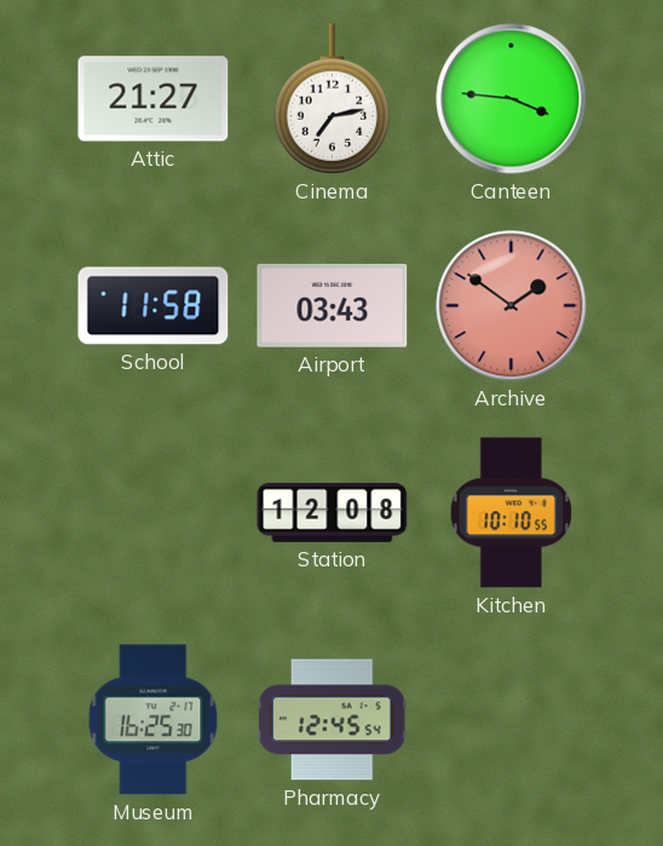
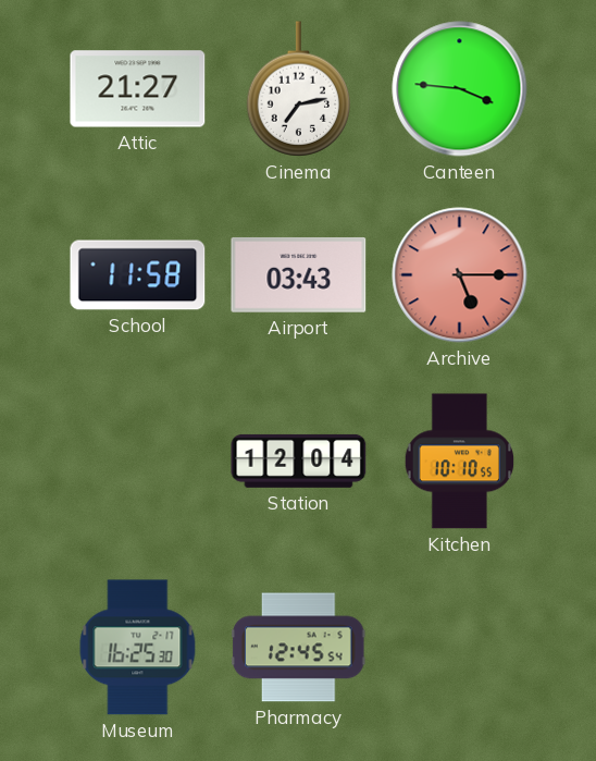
Archive: 1:51 -> 5:15 (460, 275)
Station: 12:08 -> 12:04 (299, 461)
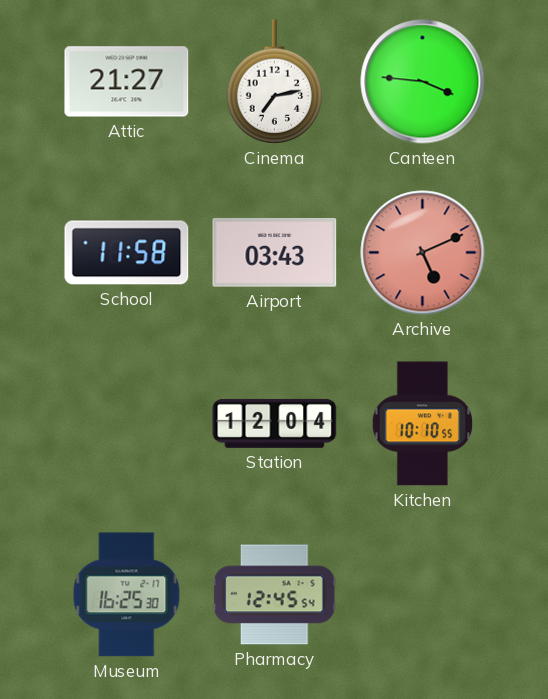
Archive: 5:15 -> 5:11 (423, 253)
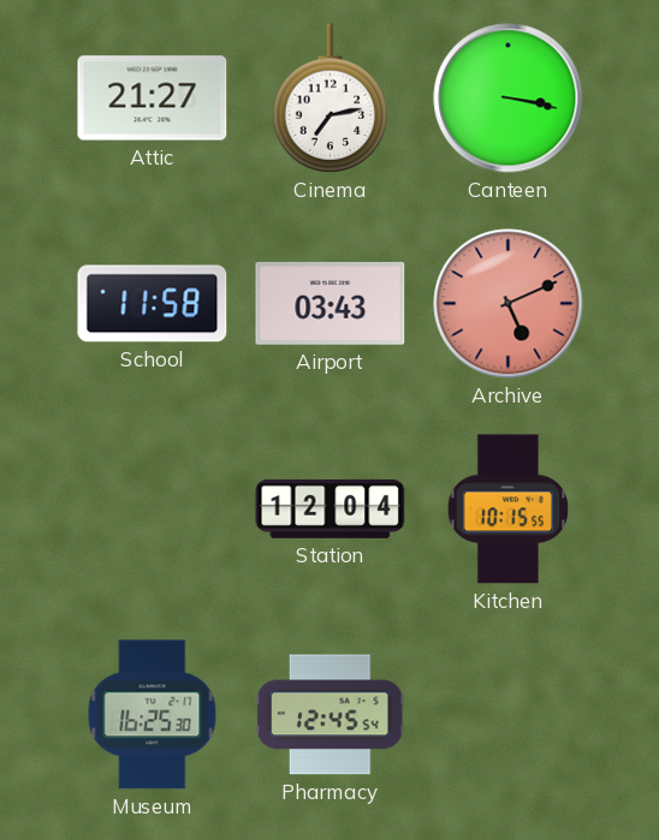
Canteen: 3:46 -> 3:17 (509, 99)
Kitchen: 10:10 -> 10:15 (509, 510)
